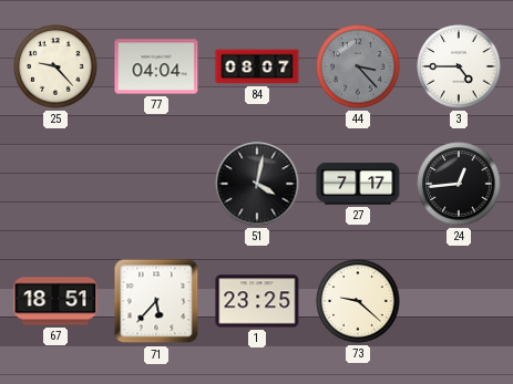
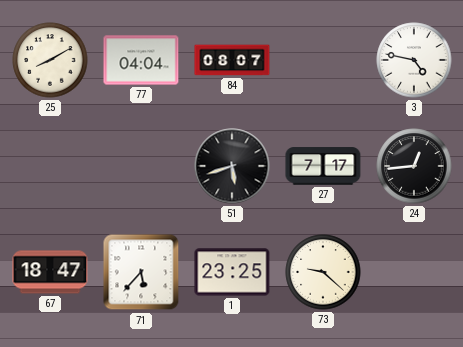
25: 9:23 -> 8:10 (50, 60)
44: 3:23 -> none (358, 66)
3: 4:45 -> 4:47 (414, 60)
51: 4:02 -> 5:42 (232, 166)
67: 18:51 -> 18:47 (50, 272)
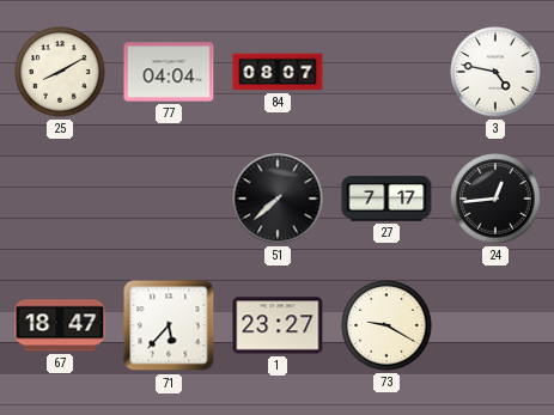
51: 5:42 -> 7:38 (278, 199)
1: 23:25 -> 23:27 (278, 325)
73: 9:22 -> 9:20 (386, 325)
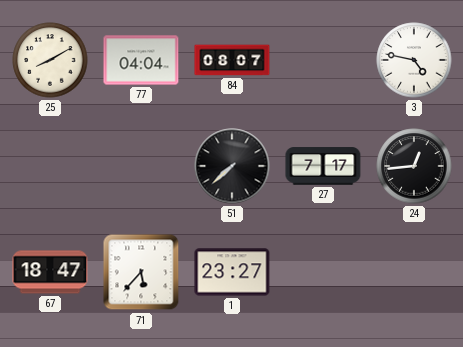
73: 9:20 -> none (386, 325)
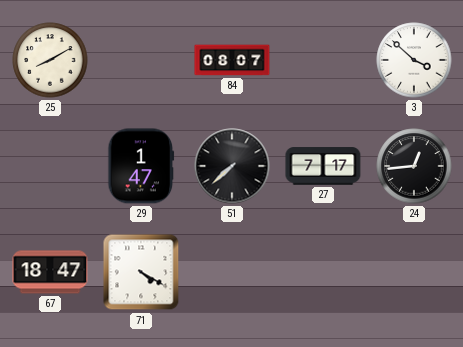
77: 04:04 -> none (141, 60)
3: 4:47 -> 3:52 (414, 60)
29: none -> 1:47 (141, 166)
71: 5:37 -> 4:20 (141, 272)
1: 23:27 -> none (232, 272)
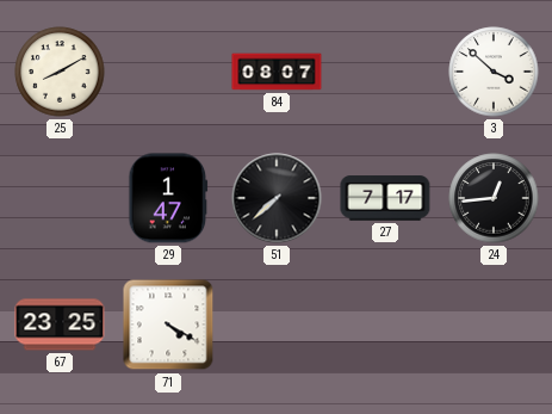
67: 18:47 -> 23:25 (60, 325)
